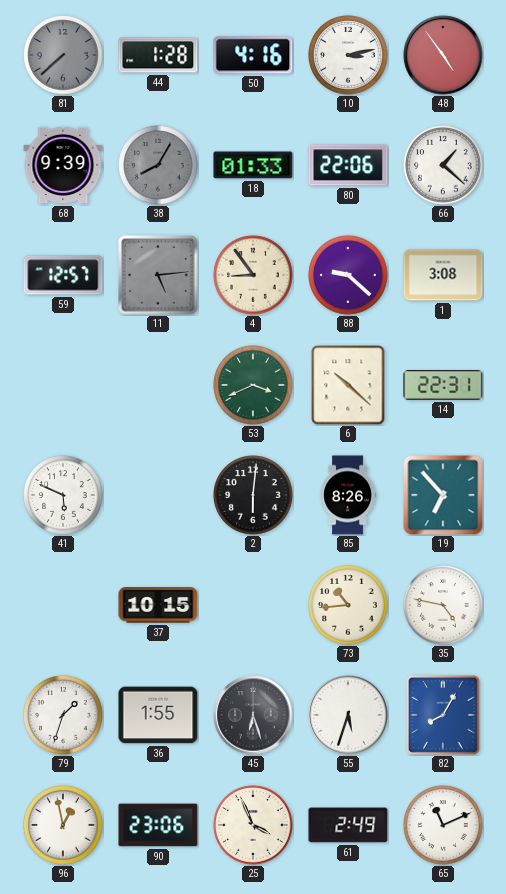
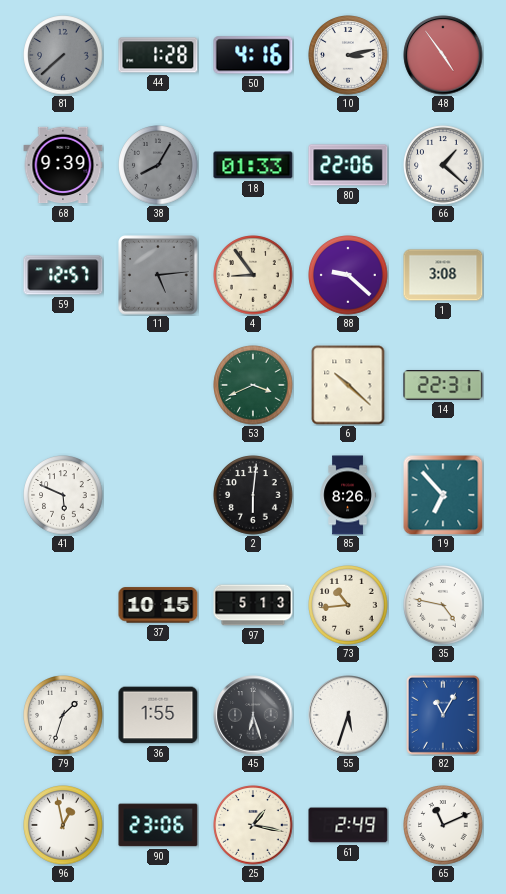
97: none -> 5:13 (253, 605)
82: 8:05 -> 11:05 (443, 715)
25: 3:56 -> 1:17 (253, 825)
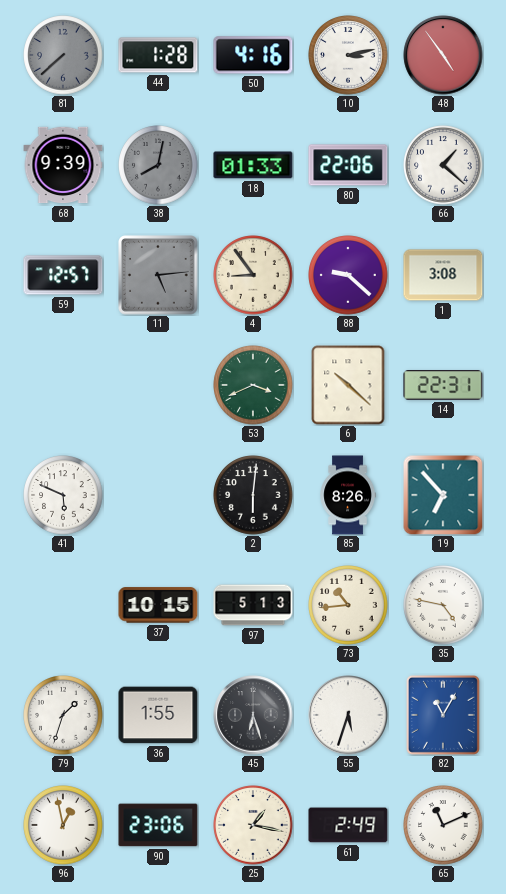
38: 8:05 -> 8:02 (158, 165)
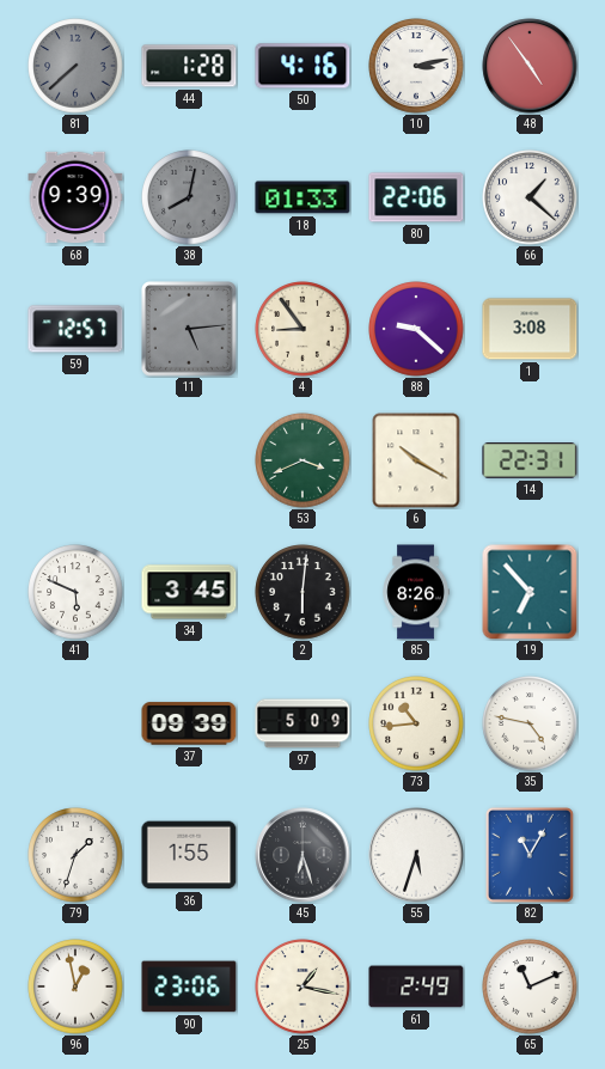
6: 10:22 -> 10:20 (416, 460)
34: none -> 3:45 (189, 592)
37: 10:15 -> 09:39 (189, 723)
97: 5:13 -> 5:09 (302, 723)
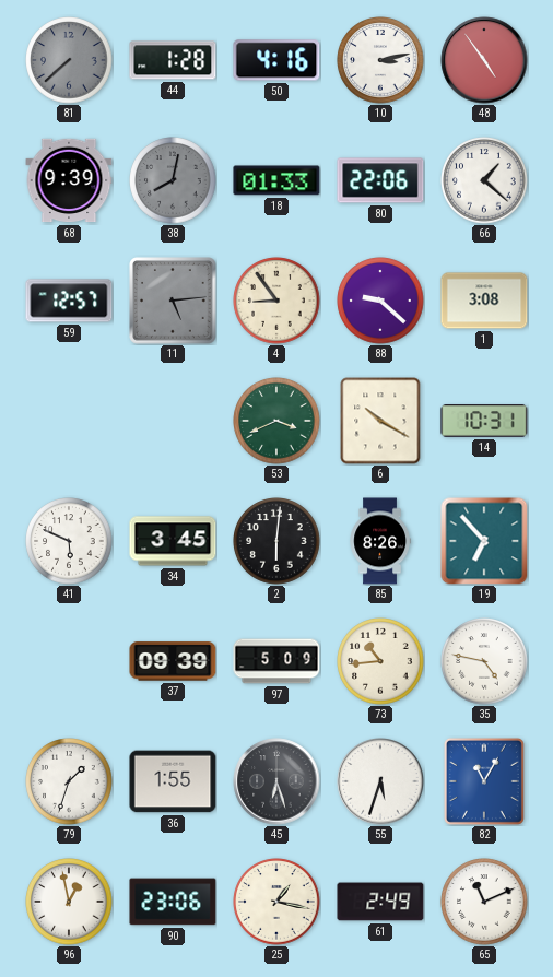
14: 22:31 -> 10:31 (484, 421)
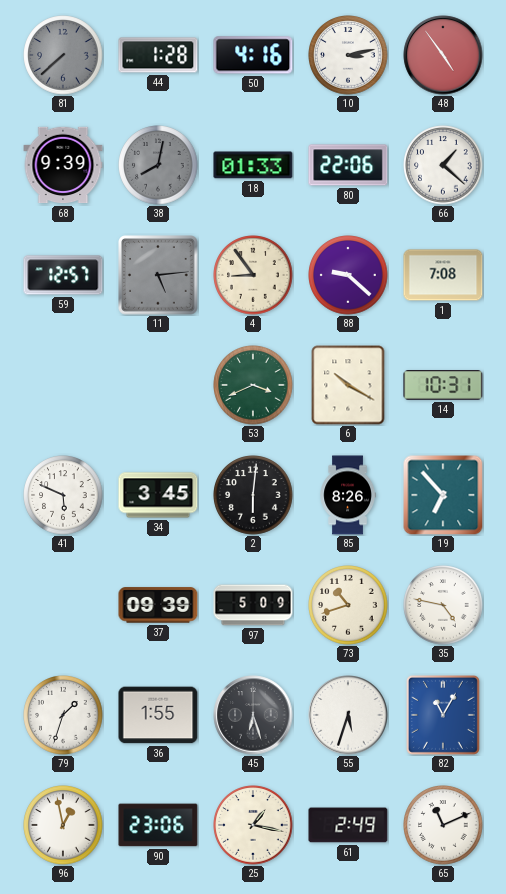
1: 3:08 -> 7:08 (443, 275)
73: 10:44 -> 10:42 (348, 605)
